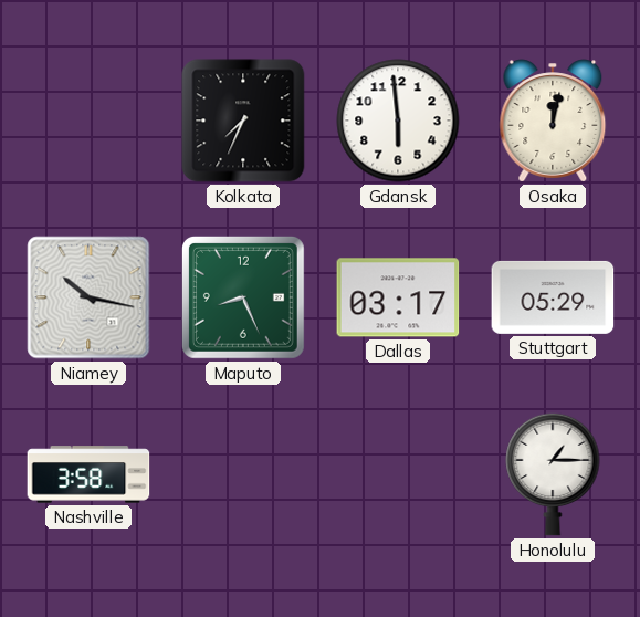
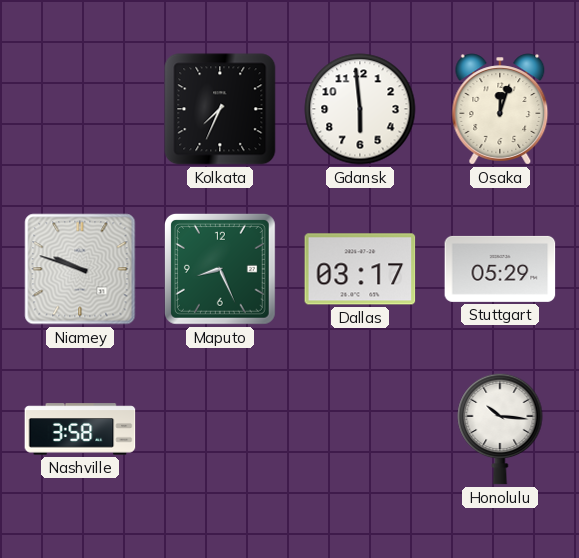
Osaka: 12:02 -> 12:03 (500, 109)
Niamey: 10:17 -> 9:48 (80, 269)
Honolulu: 1:15 -> 10:16 (500, 429)
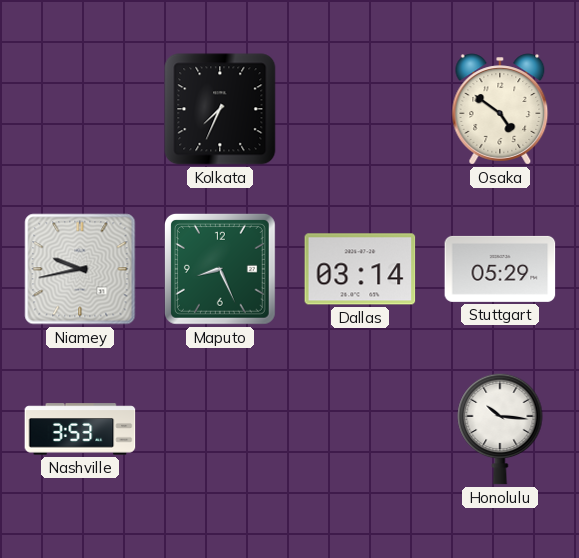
Gdansk: 5:59 -> none (360, 109)
Osaka: 12:03 -> 4:51 (500, 109)
Niamey: 9:48 -> 9:43 (80, 269)
Dallas: 03:17 -> 03:14 (360, 269)
Nashville: 3:58 -> 3:53 (80, 429)
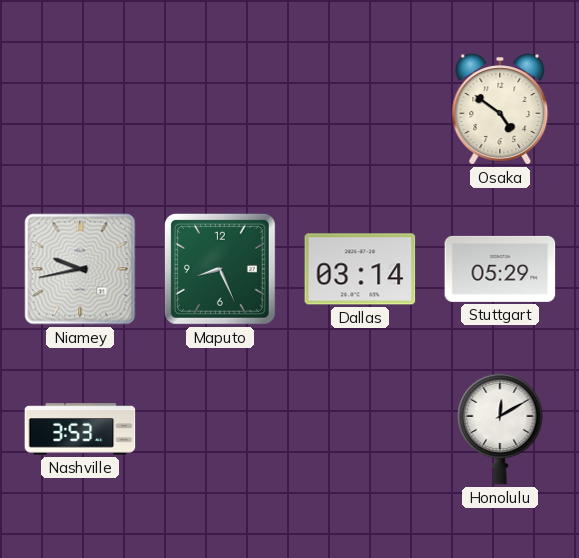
Kolkata: 7:34 -> none (220, 109)
Honolulu: 10:16 -> 12:10 (500, 429)
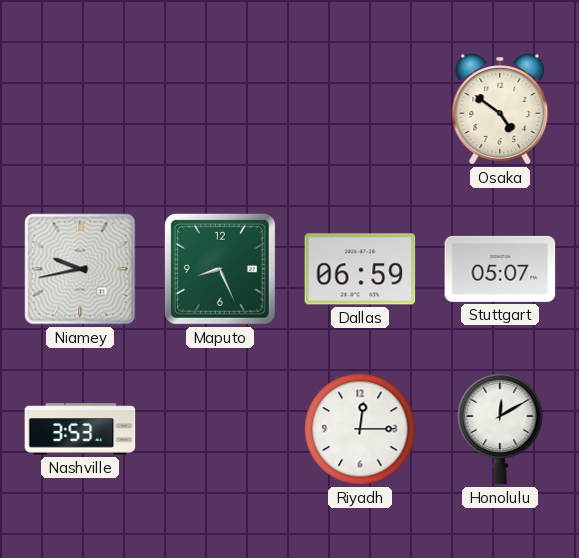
Dallas: 03:14 -> 06:59 (360, 269)
Stuttgart: 05:29 -> 05:07 (500, 269)
Riyadh: none -> 12:15 (360, 429)
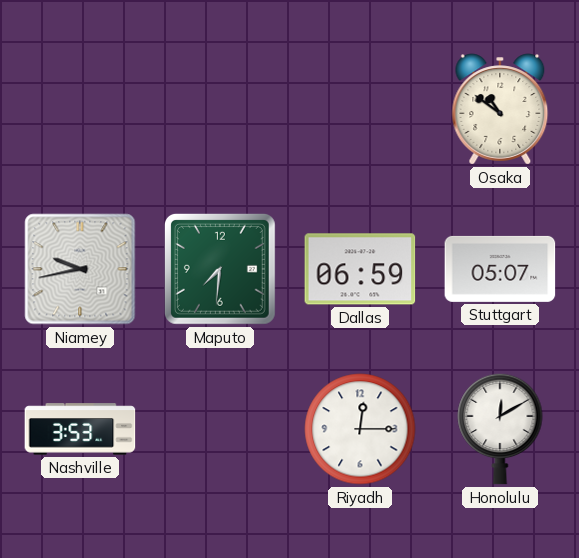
Osaka: 4:51 -> 10:51 (500, 109)
Maputo: 8:26 -> 7:31 (220, 269)
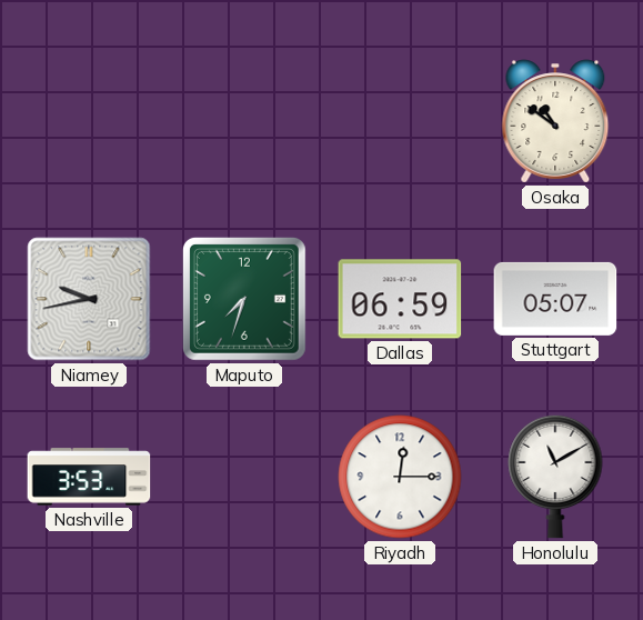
Maputo: 7:31 -> 7:33 (244, 299)
Honolulu: 12:10 -> 11:10 (555, 477)
